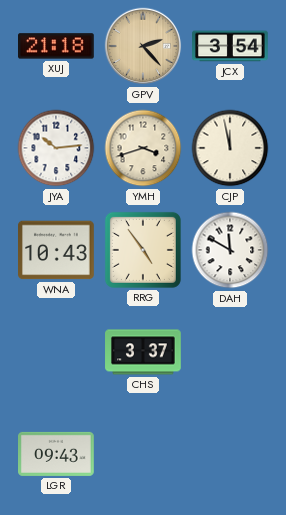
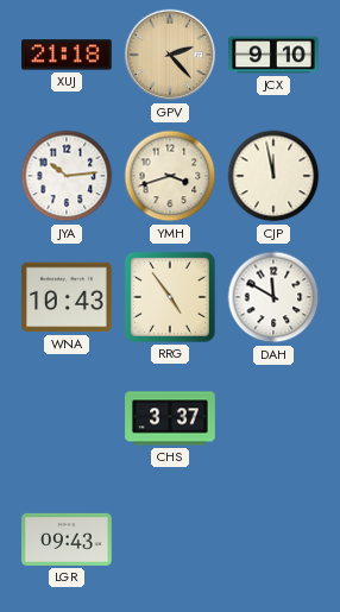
JCX: 3:54 -> 9:10 (273, 55)
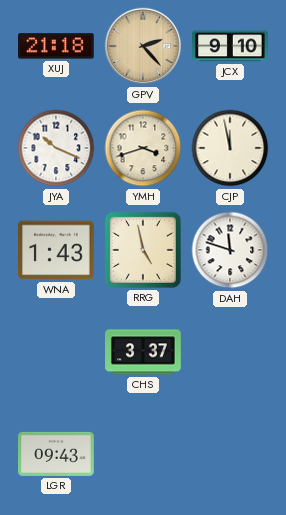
JYA: 10:14 -> 10:19 (56, 148)
WNA: 10:43 -> 1:43 (57, 250)
RRG: 4:54 -> 4:58 (143, 250)
DAH: 11:50 -> 11:48 (230, 250)
